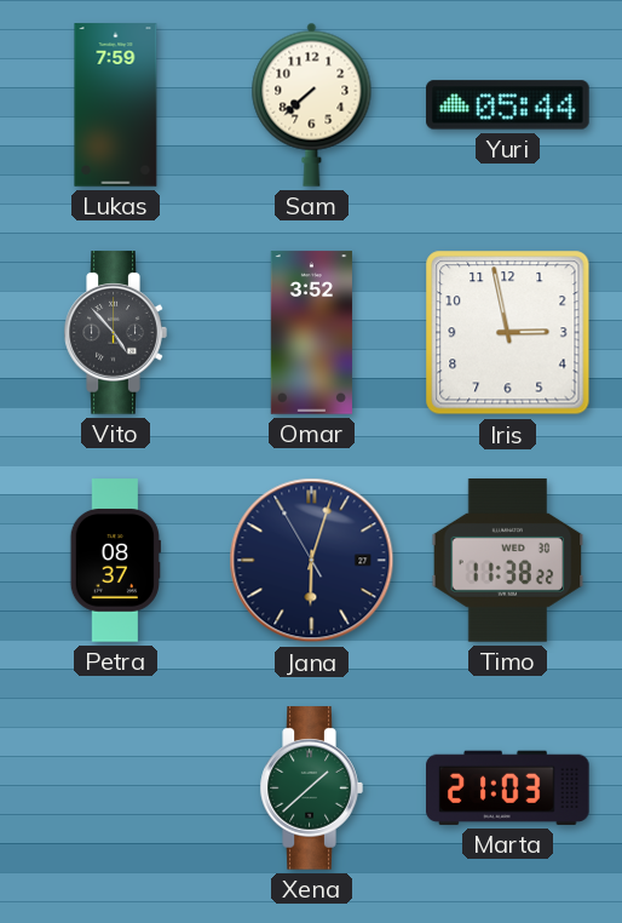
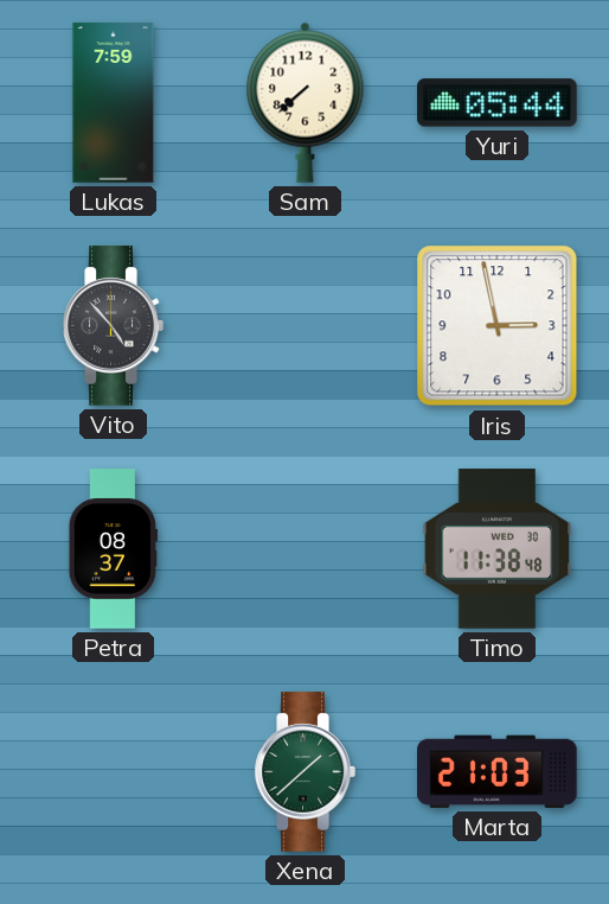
Omar: 3:52 -> none (311, 333)
Jana: 6:02 -> none (312, 561)
Timo: 11:38:22 -> 11:38:48 (498, 549)
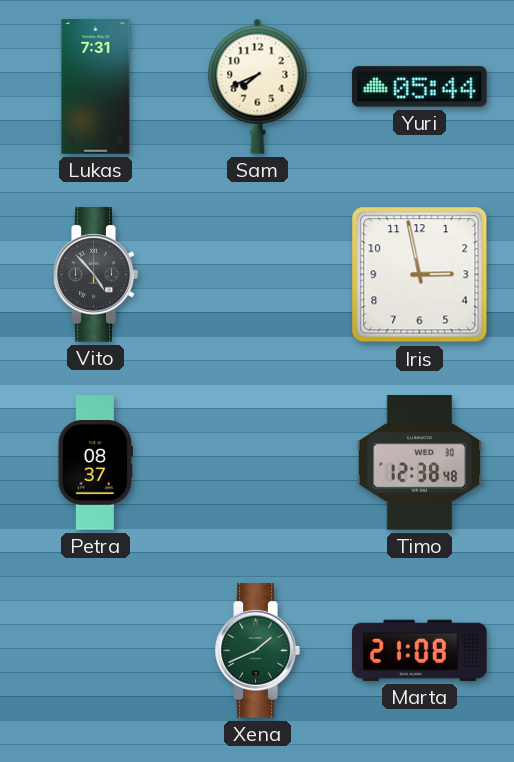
Lukas: 7:59 -> 7:31 (96, 87)
Sam: 7:38 -> 7:41 (258, 86)
Timo: 11:38 -> 12:38 (420, 463)
Xena: 1:38 -> 1:41 (257, 651)
Marta: 21:03 -> 21:08 (420, 650)
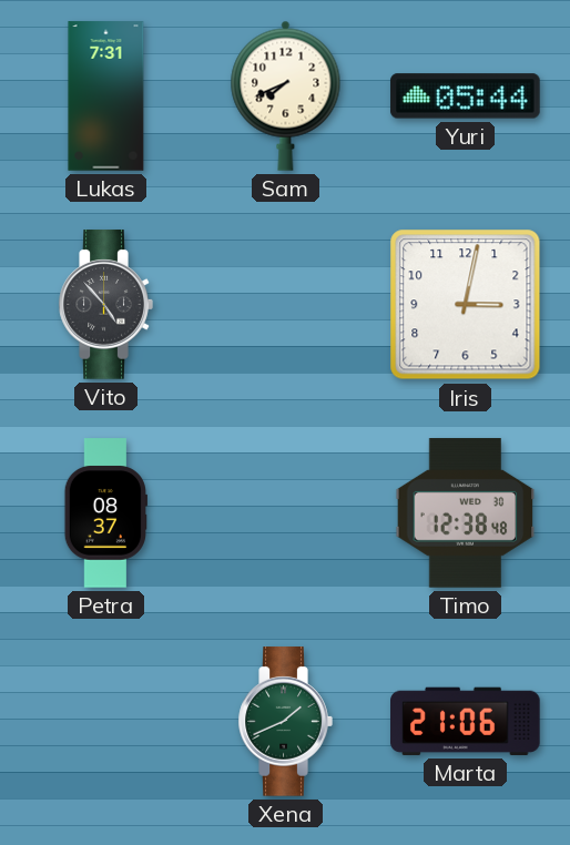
Iris: 2:58 -> 3:02 (466, 305)
Marta: 21:08 -> 21:06 (466, 721)
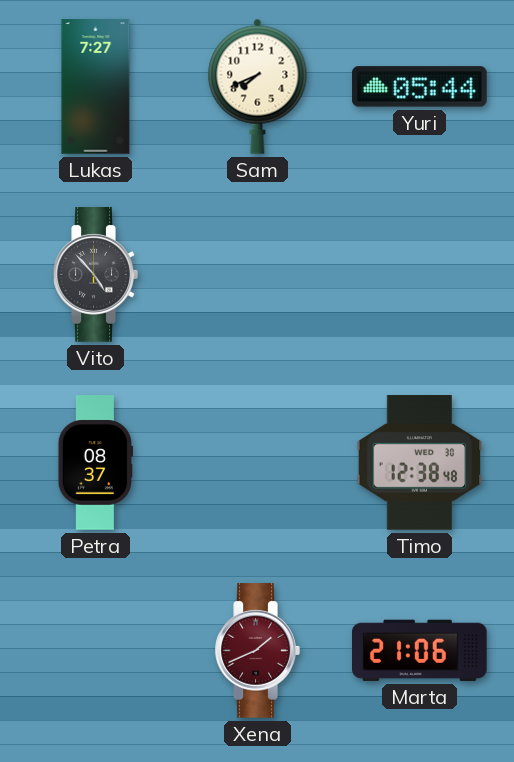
Lukas: 7:31 -> 7:27 (96, 87)
Iris: 3:02 -> none (466, 305)
Xena dial: green -> burgundy (257, 651)
